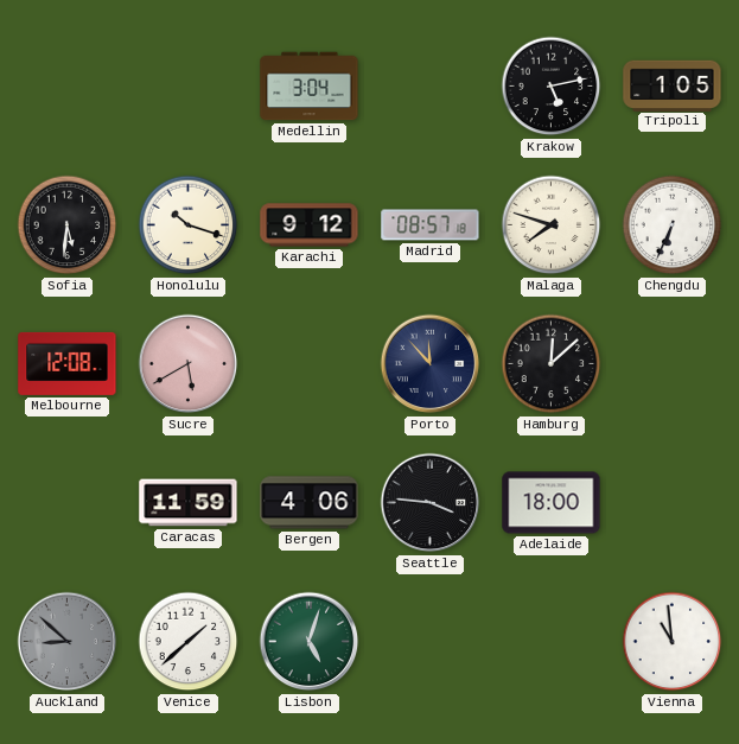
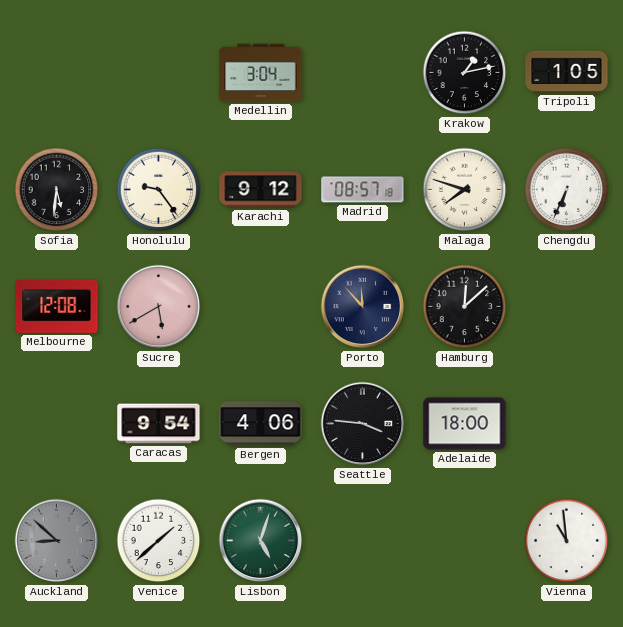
Krakow: 5:13 -> 1:13 (465, 73)
Honolulu: 10:18 -> 9:24 (159, 190)
Caracas: 11:59 -> 9:54 (159, 424)
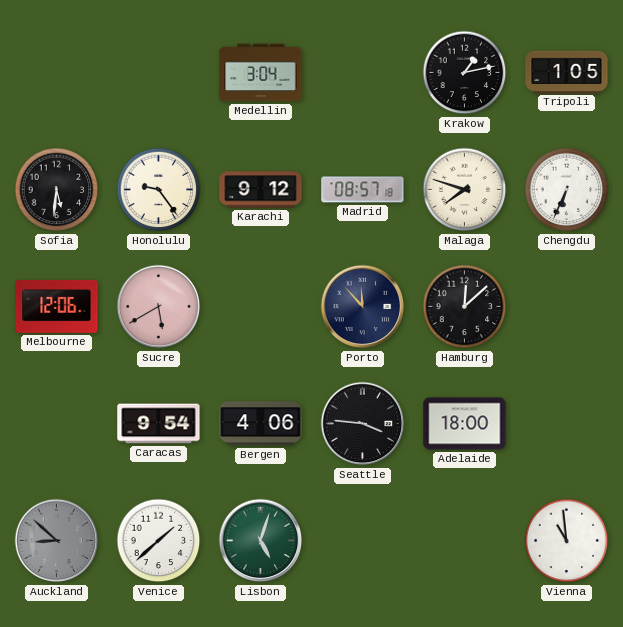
Melbourne: 12:08 -> 12:06 (57, 306)
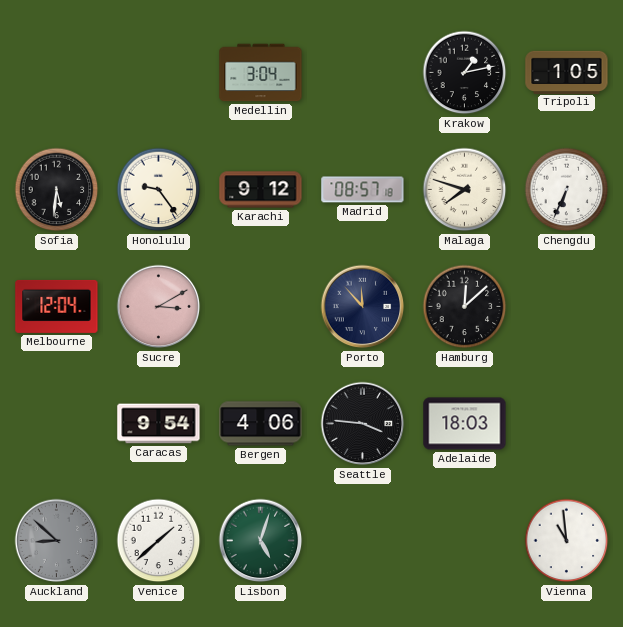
Melbourne: 12:06 -> 12:04 (57, 306)
Sucre: 5:40 -> 3:10 (159, 307)
Adelaide: 18:00 -> 18:03 (465, 424)
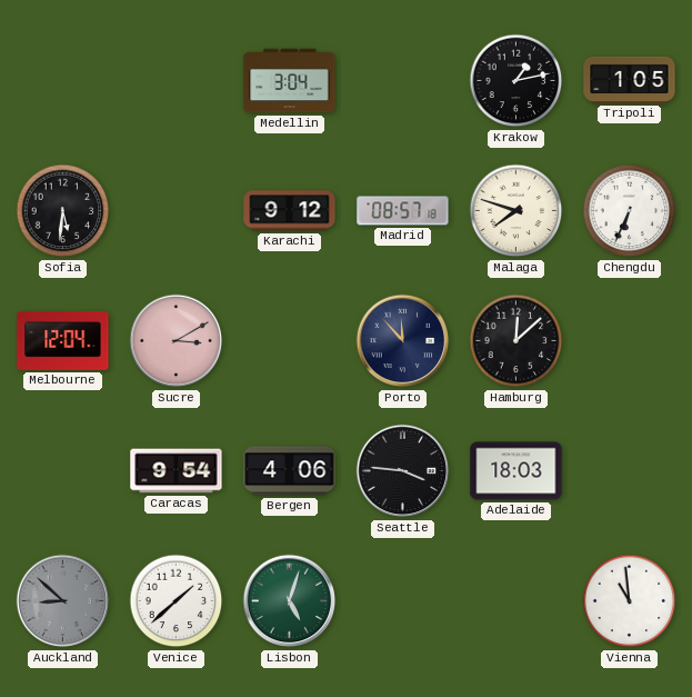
Honolulu: 9:24 -> none (159, 190)
